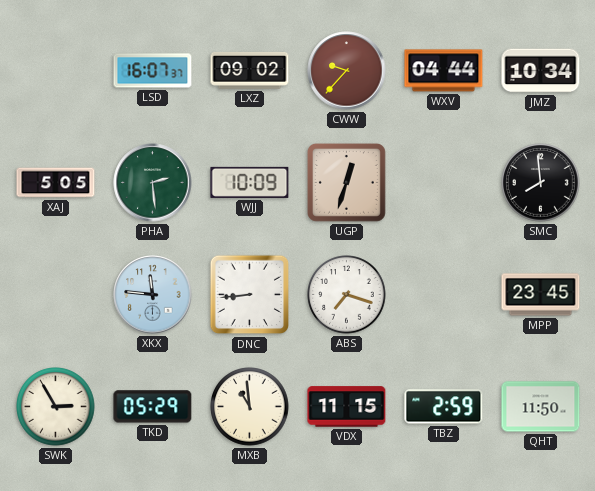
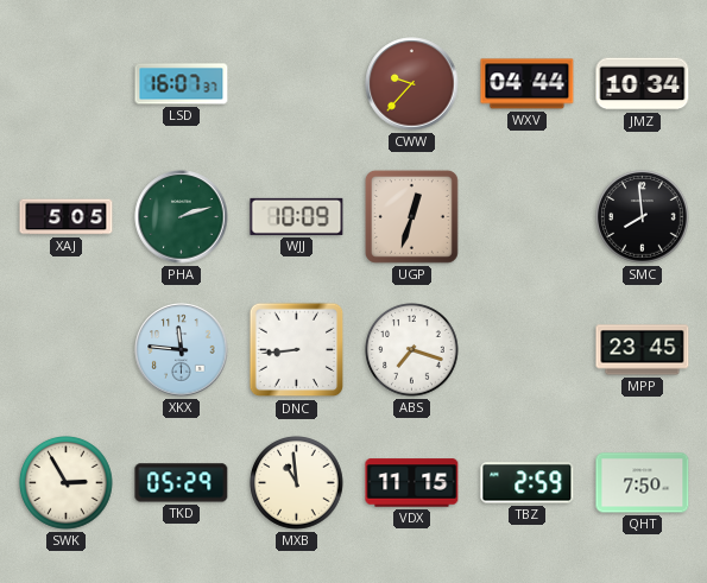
LXZ: 09:02 -> none (250, 71)
PHA: 2:29 -> 2:12 (182, 217)
QHT: 11:50 -> 7:50 (643, 483)
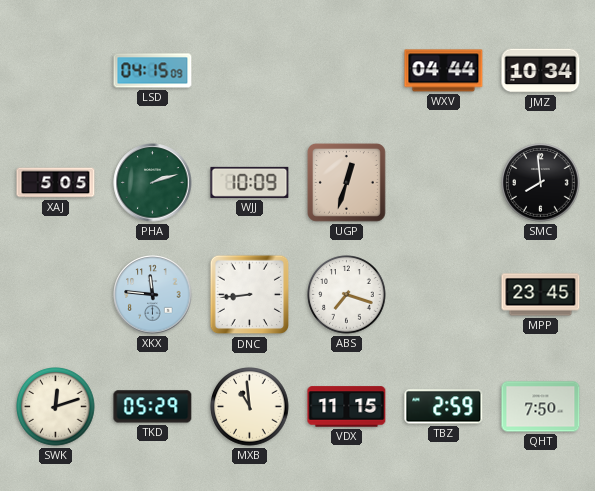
LSD: 16:07 -> 04:15 (153, 71)
CWW: 9:37 -> none (412, 84)
SWK: 2:55 -> 12:12 (56, 407)
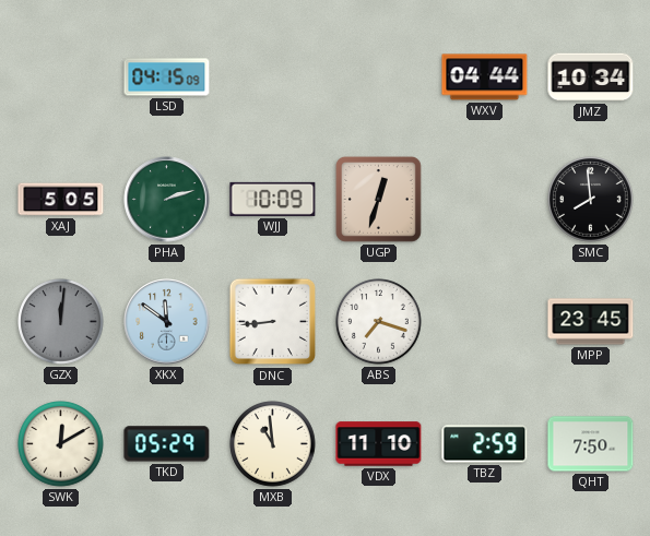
GZX: none -> 12:01 (61, 322)
XKX: 11:46 -> 11:51 (167, 322)
SWK: 12:12 -> 12:10 (61, 444)
VDX: 11:15 -> 11:10 (379, 444)
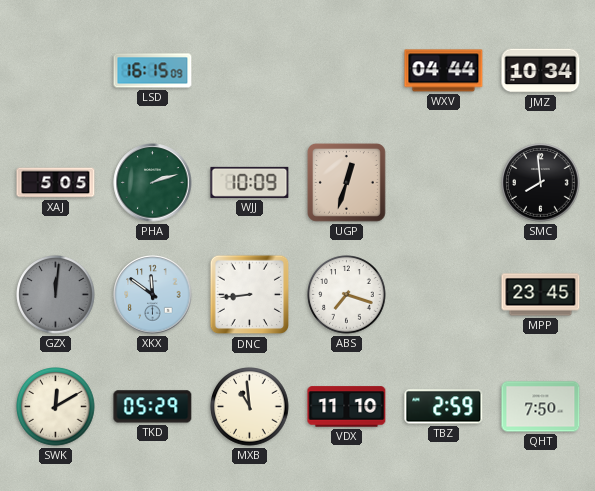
LSD: 04:15 -> 16:15 (153, 71)
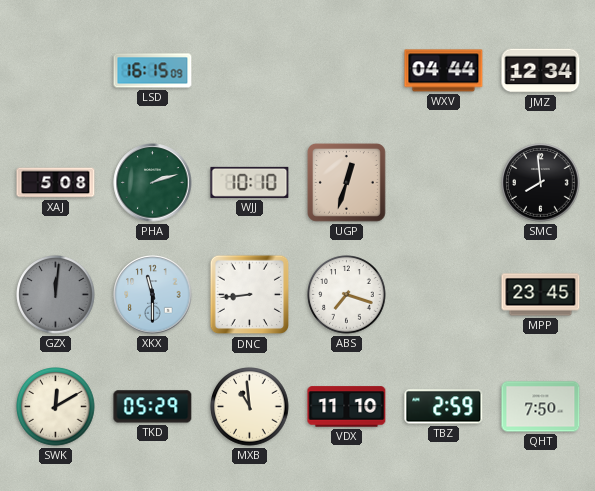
JMZ: 10:34 -> 12:34 (541, 71)
XAJ: 5:05 -> 5:08 (56, 183)
WJJ: 10:09 -> 10:10 (250, 182)
XKX: 11:51 -> 11:30 (153, 295)
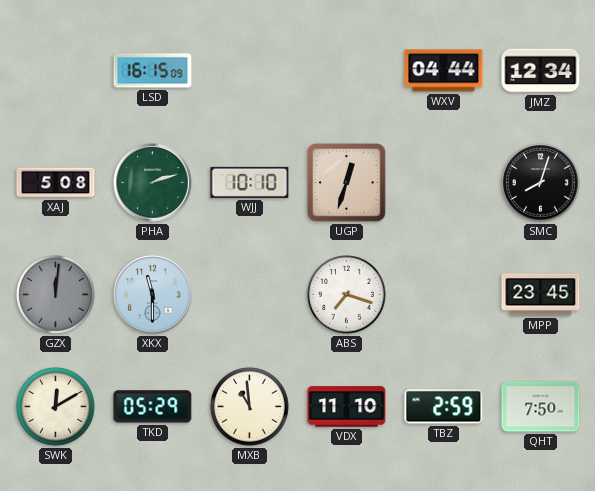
SMC: 7:59 -> 8:03 (541, 183)
DNC: 8:44 -> none (250, 295)
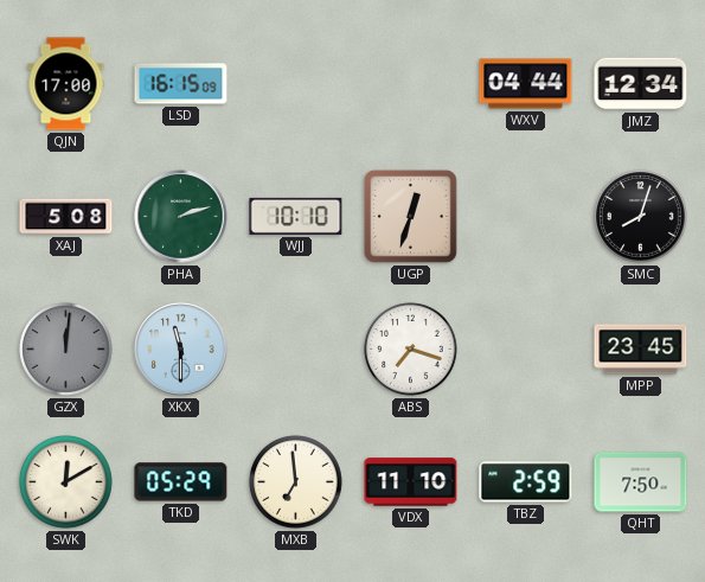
QJN: none -> 17:00 (66, 84)
MXB: 10:59 -> 6:59 (296, 482)
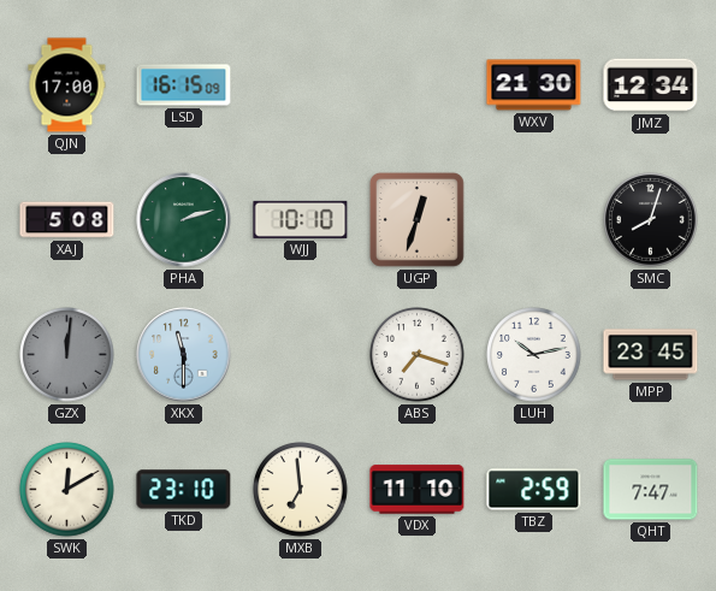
WXV: 04:44 -> 21:30 (534, 85)
LUH: none -> 10:13 (534, 355)
TKD: 05:29 -> 23:10 (184, 490)
QHT: 7:50 -> 7:47 (651, 490)
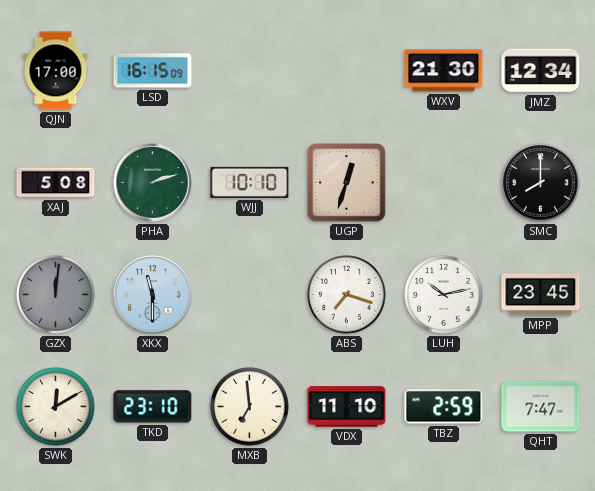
SMC: 8:03 -> 8:00 (541, 183)
